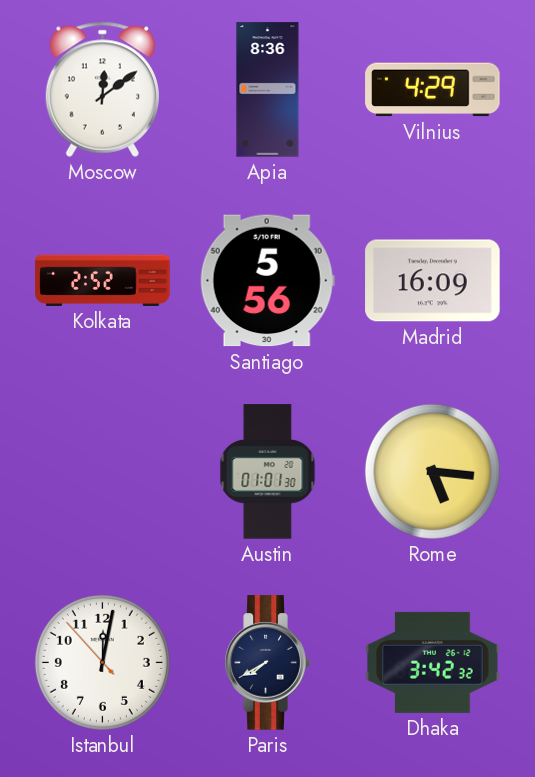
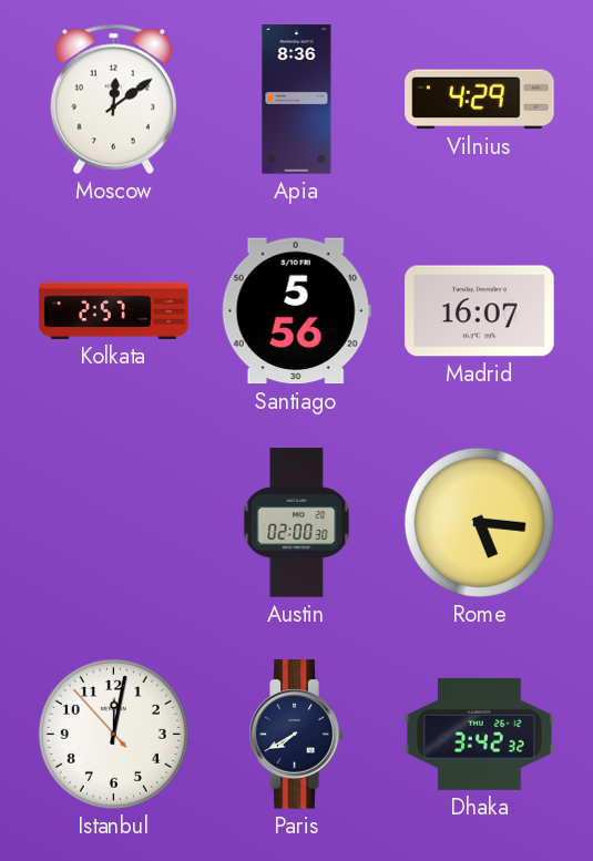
Kolkata: 2:52 -> 2:57 (114, 310)
Madrid: 16:09 -> 16:07 (480, 311)
Austin: 01:01 -> 02:00 (297, 523)
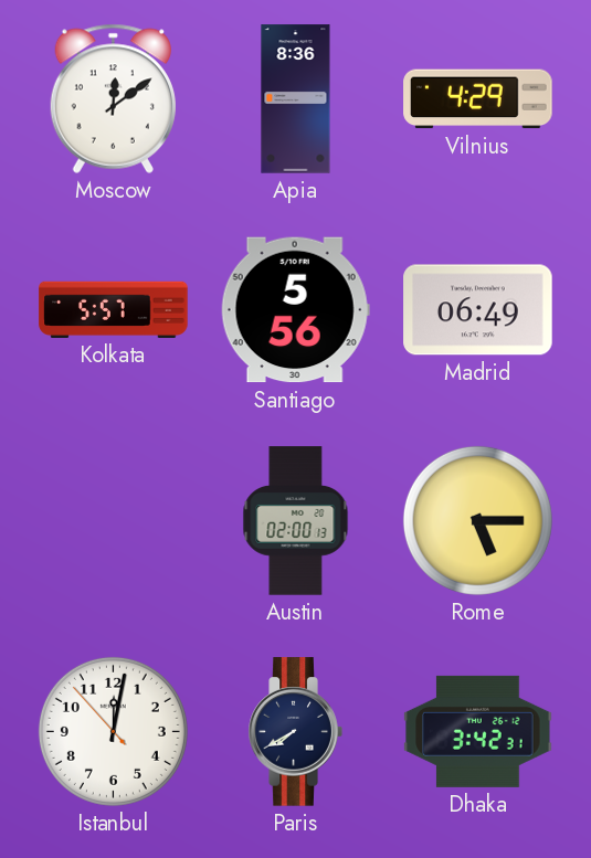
Kolkata: 2:57 -> 5:57 (114, 309)
Madrid: 16:07 -> 06:49 (478, 310)
Austin: 02:00:30 -> 02:00:13 (296, 521)
Rome: 5:16 -> 5:15 (477, 520)
Dhaka: 3:42:32 -> 3:42:31 (478, 731)
